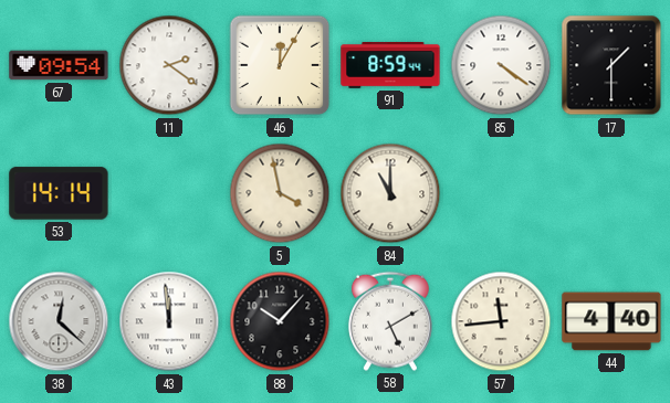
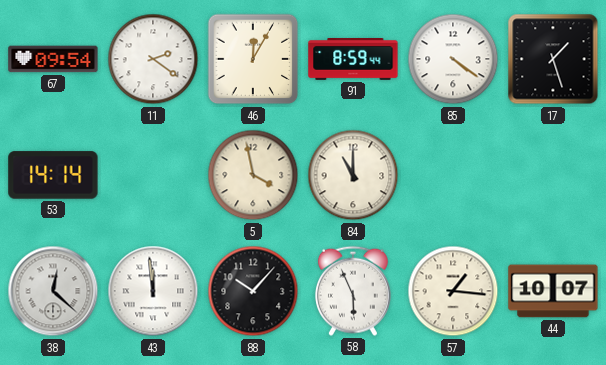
17: 1:30 -> 1:27 (553, 59)
58: 5:10 -> 5:56 (353, 291)
57: 11:44 -> 1:16 (453, 291)
44: 4:40 -> 10:07 (553, 291)
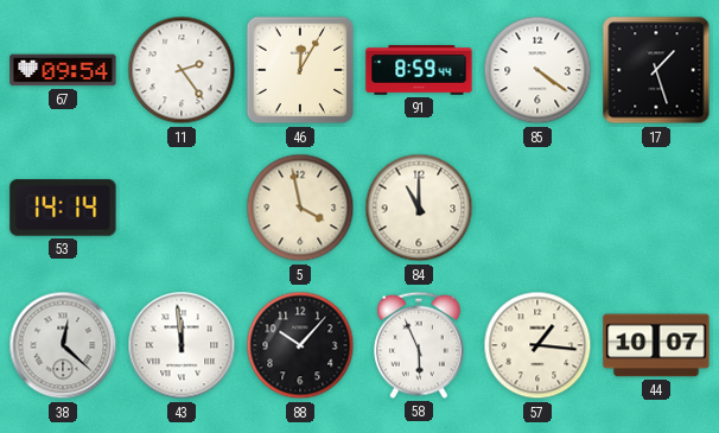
11: 2:21 -> 2:24 (182, 70)
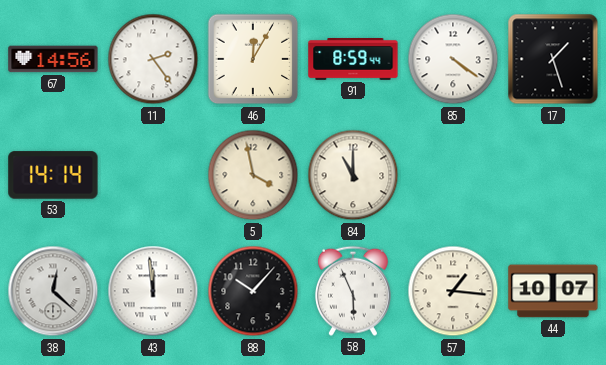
67: 09:54 -> 14:56 (53, 59)
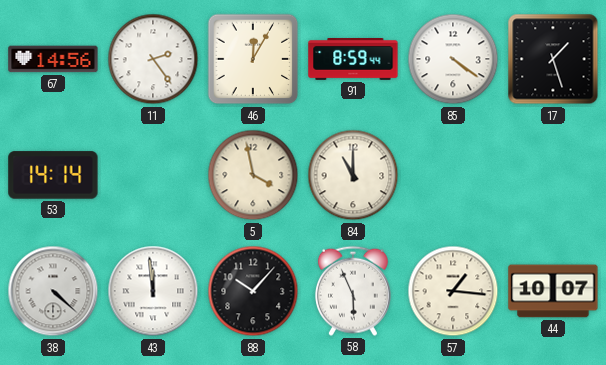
38: 12:22 -> 4:22 (53, 291)
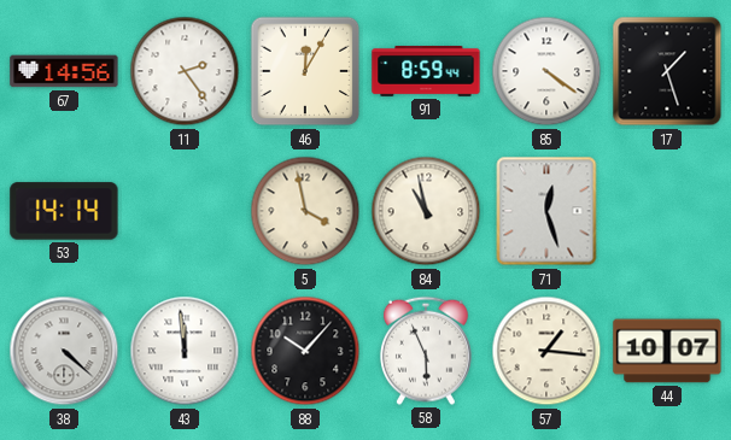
84: 11:00 -> 10:58 (426, 211)
71: none -> 12:27 (546, 211)
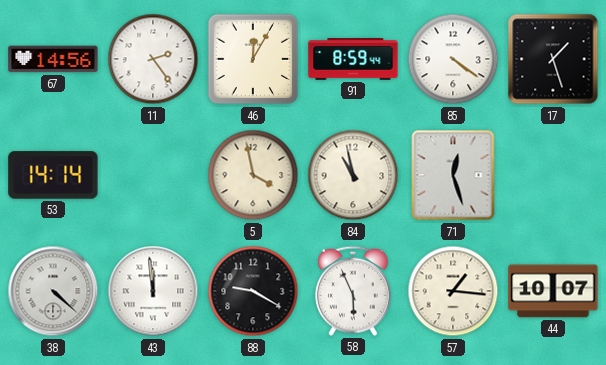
88: 10:07 -> 9:20 (253, 291)
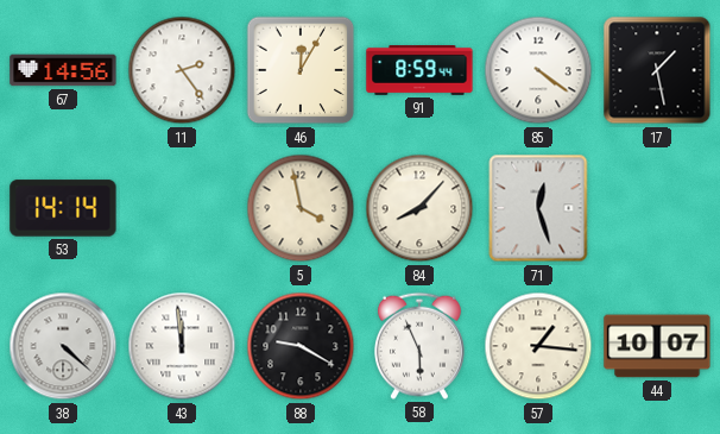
17: 1:27 -> 1:28 (657, 70)
84: 10:58 -> 8:07 (419, 208)
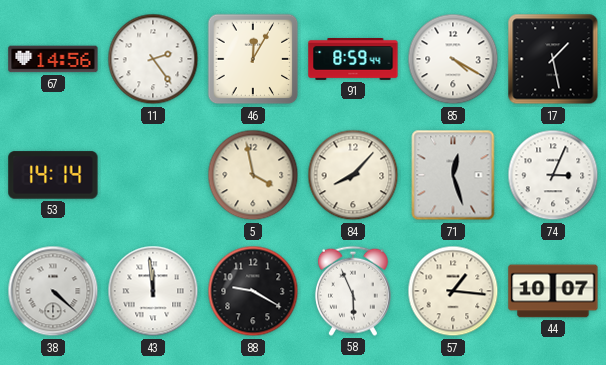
85: 4:21 -> 4:20 (453, 59)
74: none -> 3:04 (553, 175)
